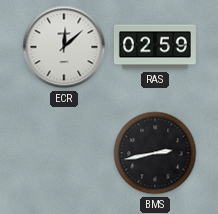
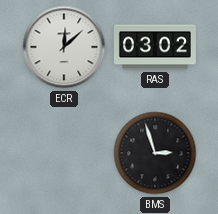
RAS: 02:59 -> 03:02 (155, 47)
BMS: 2:43 -> 2:57 (155, 153)
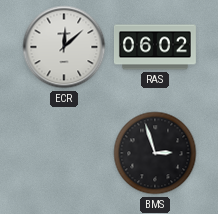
RAS: 03:02 -> 06:02 (155, 47)
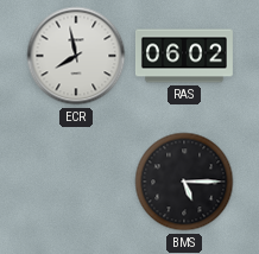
ECR: 12:08 -> 7:58 (76, 56)
BMS: 2:57 -> 5:15 (184, 182)
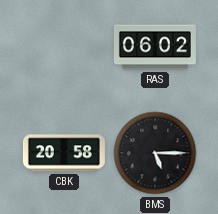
ECR: 7:58 -> none (76, 56)
CBK: none -> 20:58 (64, 153)
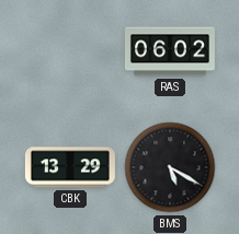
CBK: 20:58 -> 13:29 (70, 167)
BMS: 5:15 -> 5:20 (170, 167)
